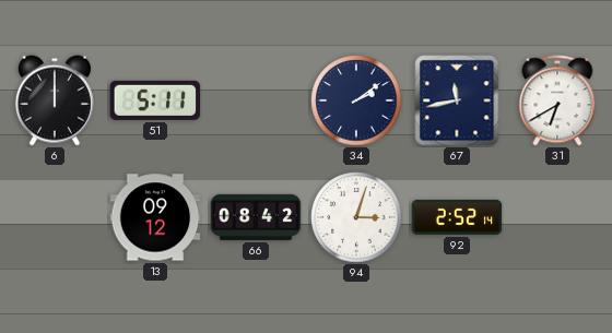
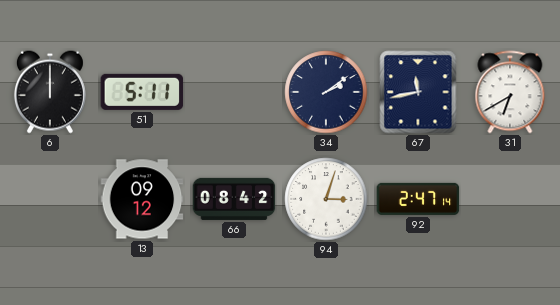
92: 2:52 -> 2:47 (418, 199)
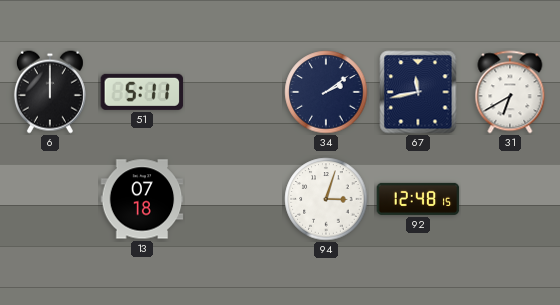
13: 09:12 -> 07:18 (142, 199)
66: 08:42 -> none (234, 199)
92: 2:47 -> 12:48 (418, 199)
